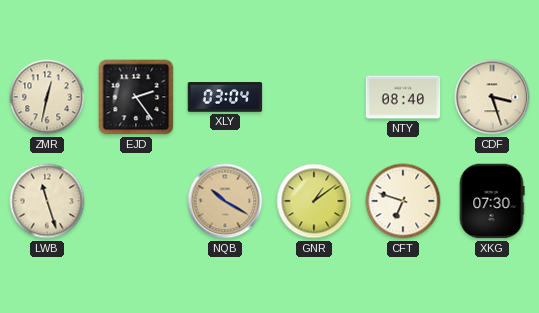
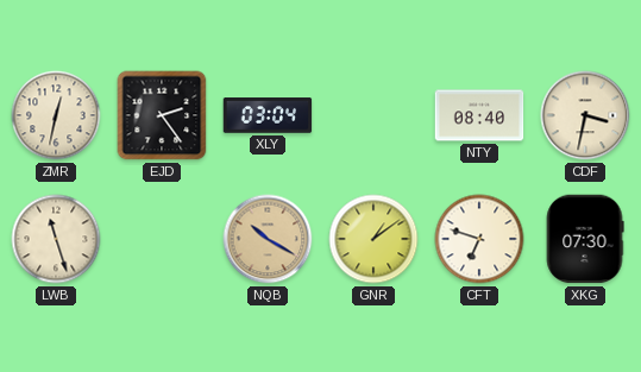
CDF: 3:27 -> 3:32 (585, 115)
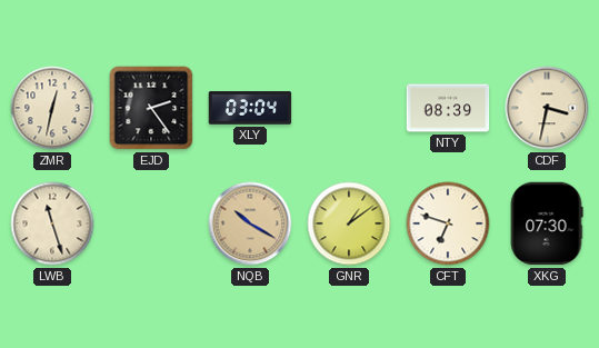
NTY: 08:40 -> 08:39 (448, 108)
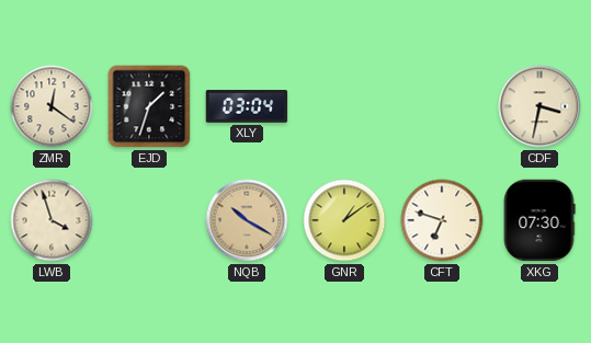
ZMR: 12:32 -> 12:21 (52, 106)
EJD: 2:24 -> 1:33 (149, 106)
NTY: 08:39 -> none (448, 108)
LWB: 11:27 -> 3:57 (52, 220)
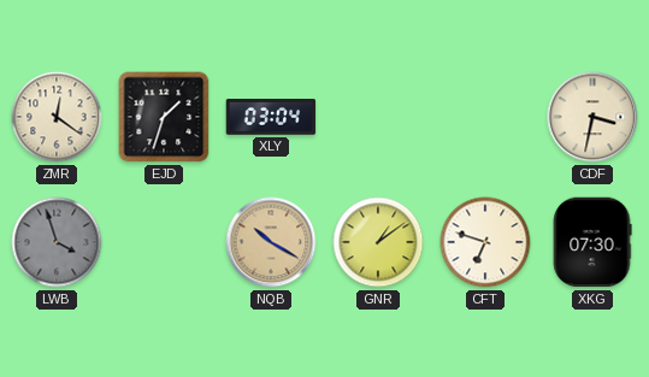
LWB dial: cream -> grey (57, 242)
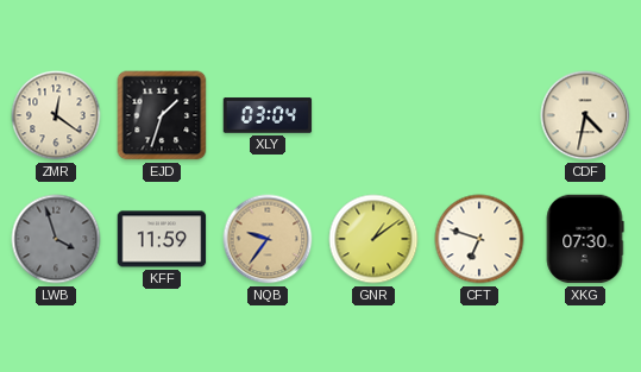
CDF: 3:32 -> 4:32 (585, 115)
KFF: none -> 11:59 (162, 239)
NQB: 10:20 -> 9:36 (268, 239)
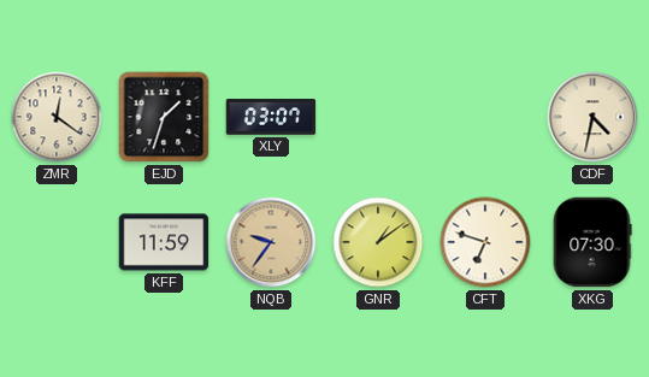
XLY: 03:04 -> 03:07 (271, 117)
LWB: 3:57 -> none (56, 239)
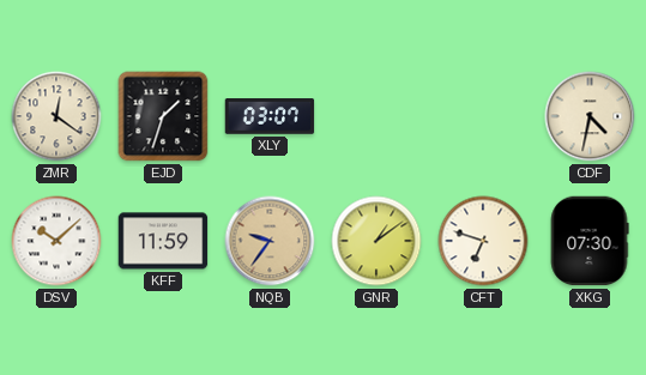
DSV: none -> 10:08 (56, 241)
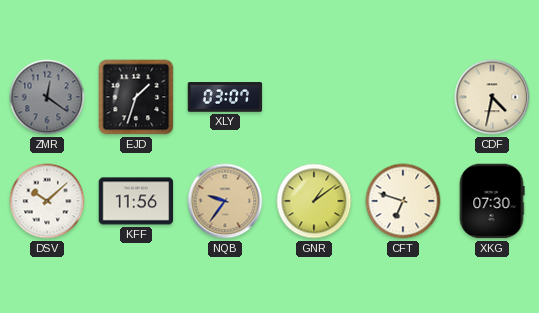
ZMR dial: cream -> grey (47, 97)
KFF: 11:59 -> 11:56 (136, 201)
